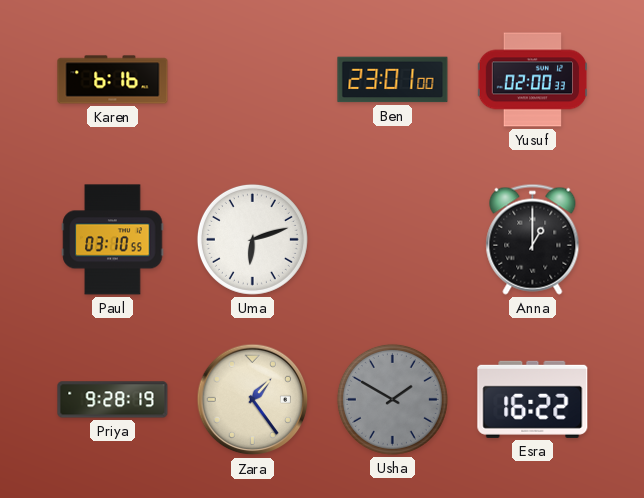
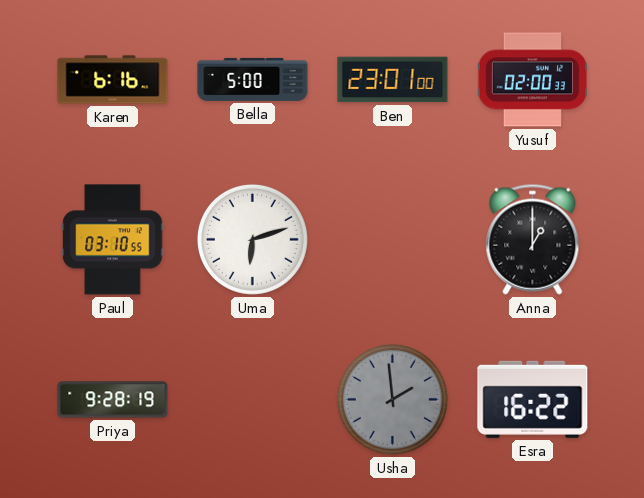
Bella: none -> 5:00 (253, 79)
Zara: 1:24 -> none (253, 400)
Usha: 1:50 -> 1:59 (392, 399)
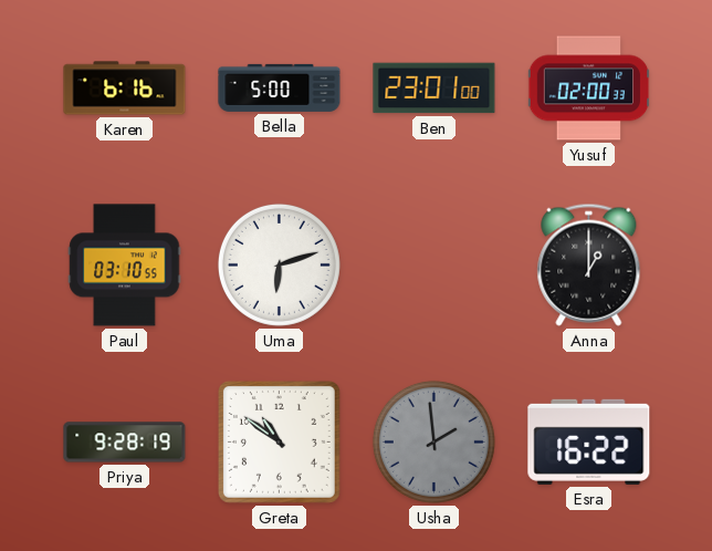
Greta: none -> 10:51 (279, 441)
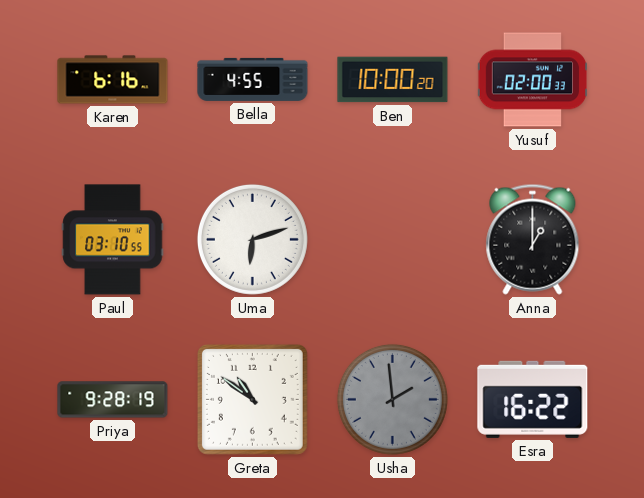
Bella: 5:00 -> 4:55 (253, 79)
Ben: 23:01 -> 10:00 (393, 80)
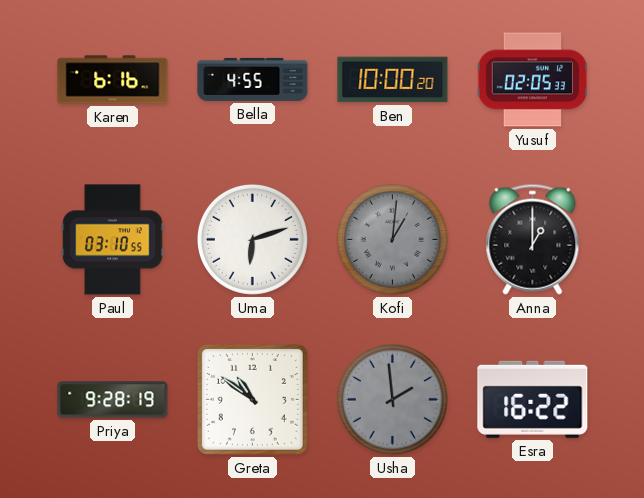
Yusuf: 02:00 -> 02:05 (533, 80)
Kofi: none -> 1:01 (392, 239)
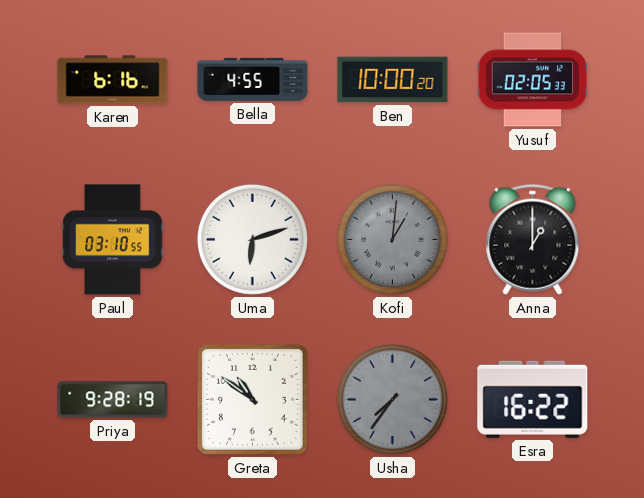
Usha: 1:59 -> 7:36 (392, 399)
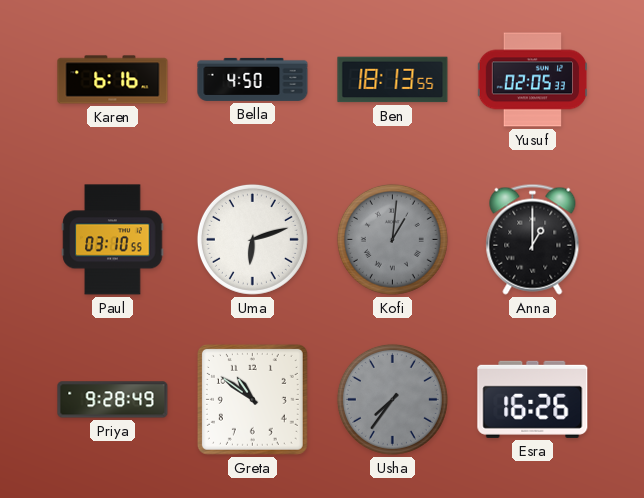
Bella: 4:55 -> 4:50 (253, 79)
Ben: 10:00 -> 18:13 (393, 80)
Priya: 9:28:19 -> 9:28:49 (113, 400)
Esra: 16:22 -> 16:26 (533, 399)
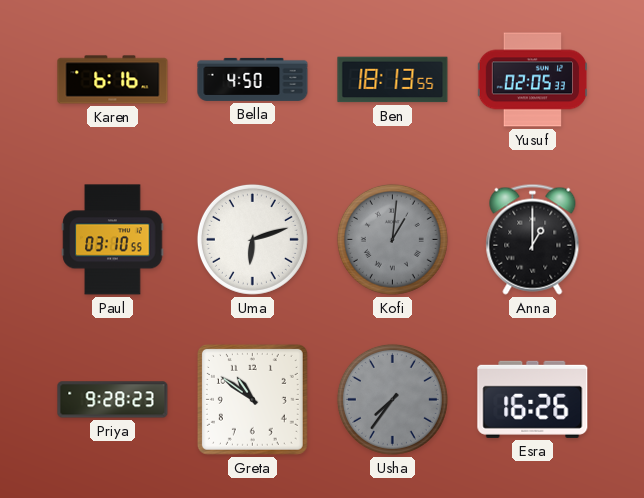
Priya: 9:28:49 -> 9:28:23 (113, 400)
